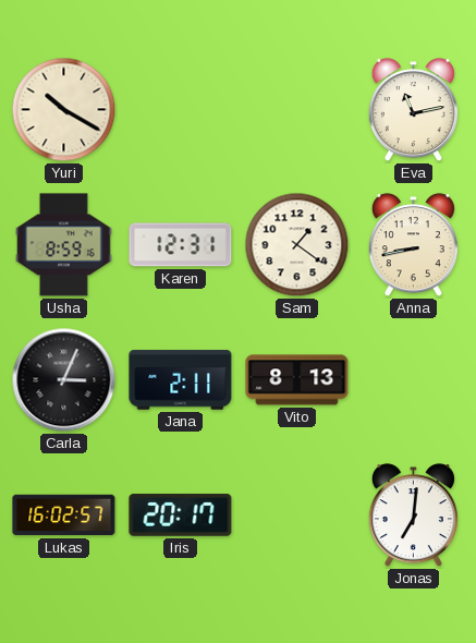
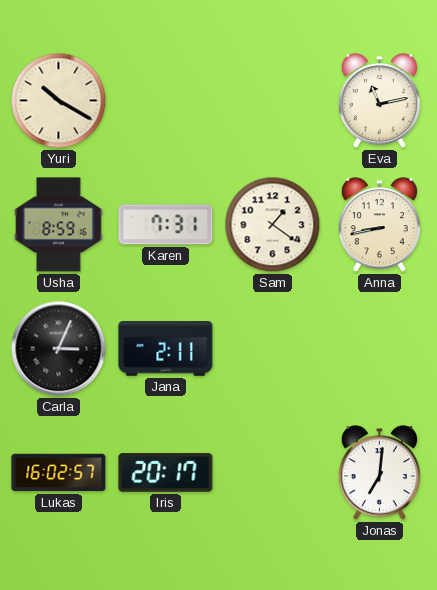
Karen: 12:31 -> 7:31 (166, 225)
Vito: 8:13 -> none (297, 380)
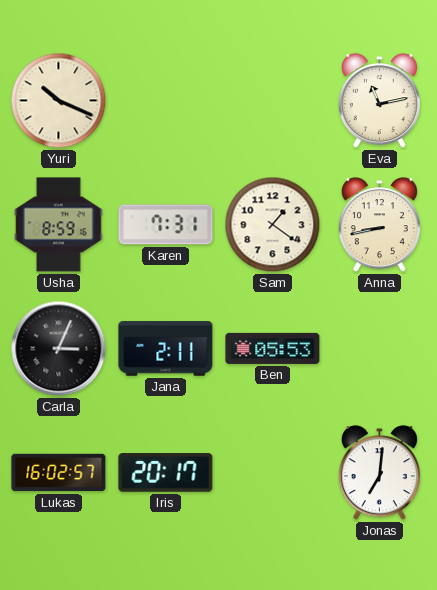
Yuri: 10:20 -> 10:19 (59, 101)
Ben: none -> 05:53 (273, 348)
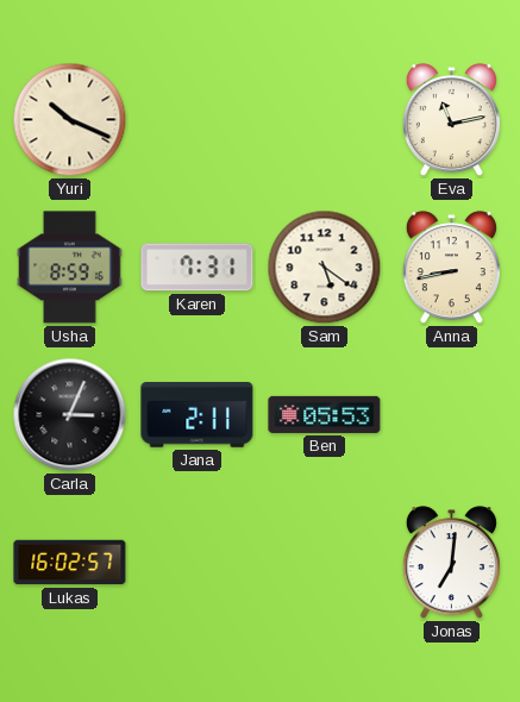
Sam: 1:21 -> 5:21 (325, 268)
Iris: 20:17 -> none (166, 473)
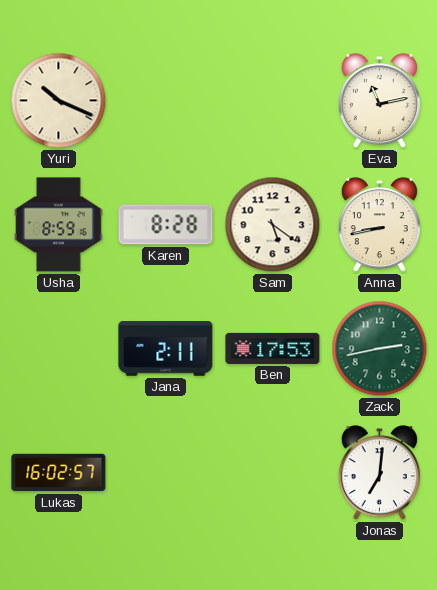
Karen: 7:31 -> 8:28 (166, 225)
Carla: 3:04 -> none (70, 415)
Ben: 05:53 -> 17:53 (273, 348)
Zack: none -> 2:43 (380, 349)
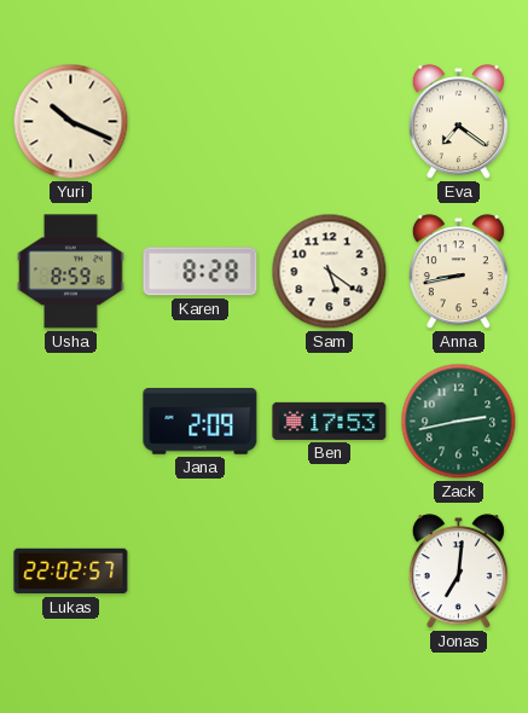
Eva: 11:13 -> 7:21 (458, 122)
Jana: 2:11 -> 2:09 (201, 422)
Lukas: 16:02 -> 22:02 (71, 572)
